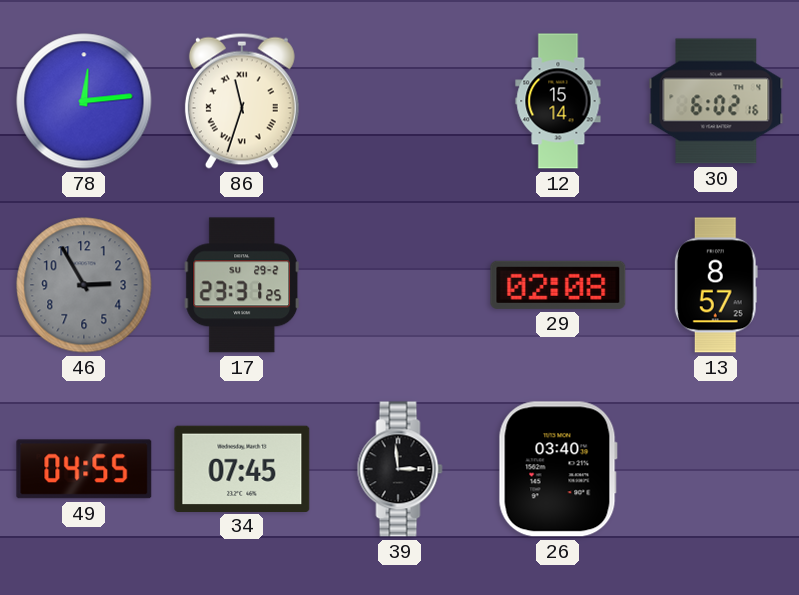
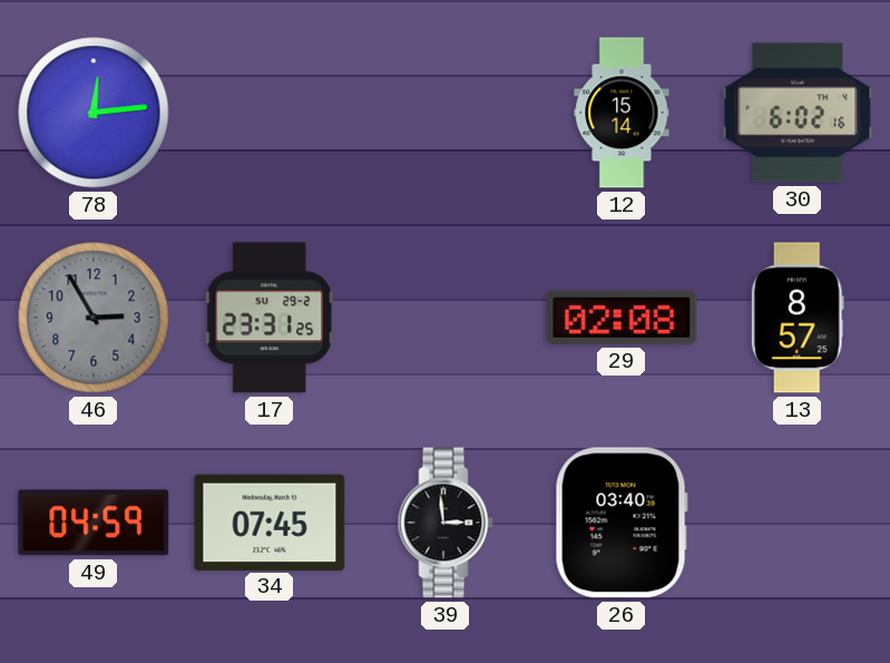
86: 11:33 -> none (242, 101)
49: 04:55 -> 04:59 (94, 523)
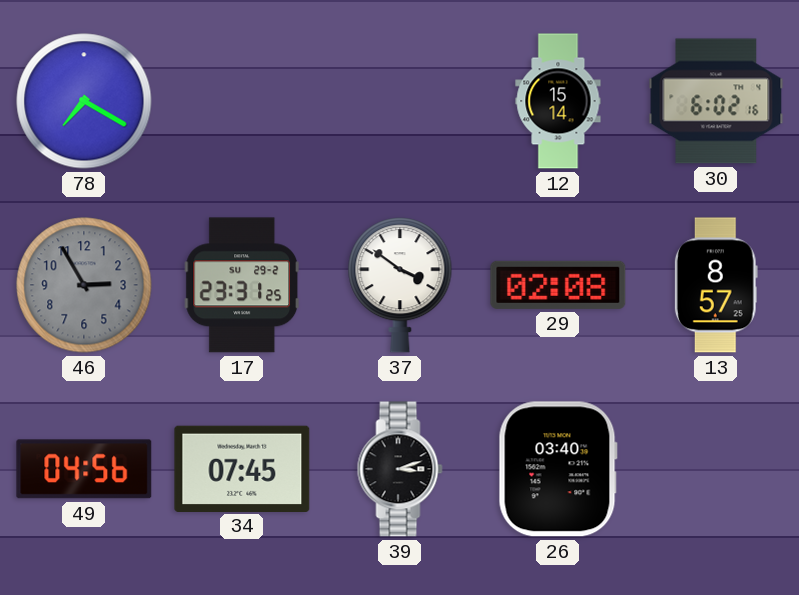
78: 12:14 -> 7:20 (84, 101)
37: none -> 3:51 (400, 285)
49: 04:59 -> 04:56 (84, 469)
39: 2:59 -> 3:12 (400, 469)
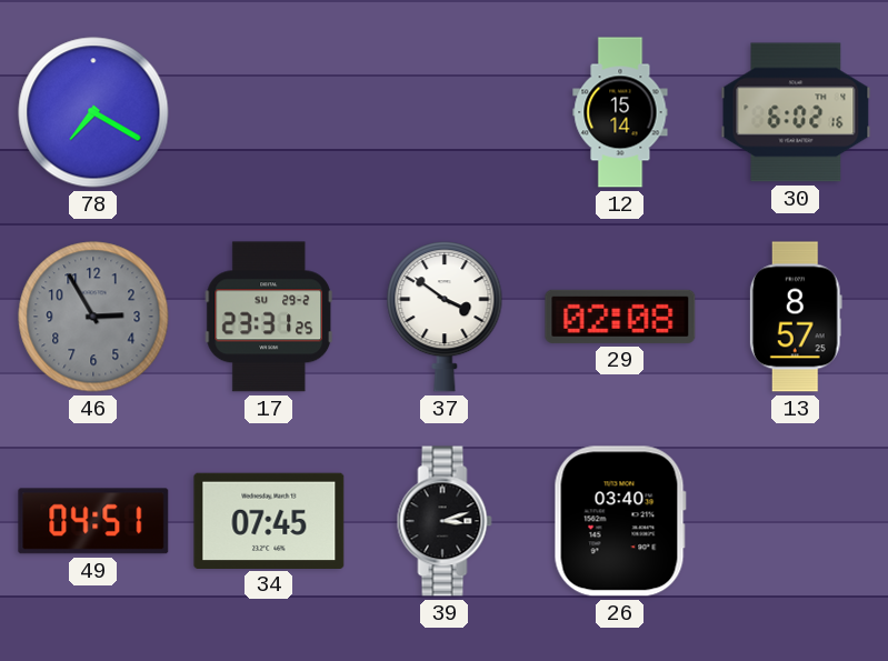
49: 04:56 -> 04:51 (93, 521)
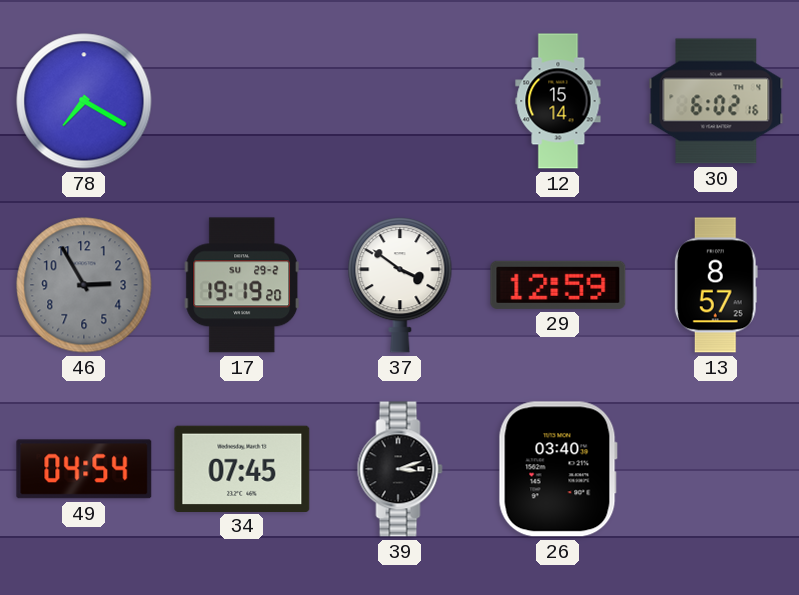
17: 23:31 -> 19:19 (242, 285)
29: 02:08 -> 12:59 (558, 285)
49: 04:51 -> 04:54 (84, 469)
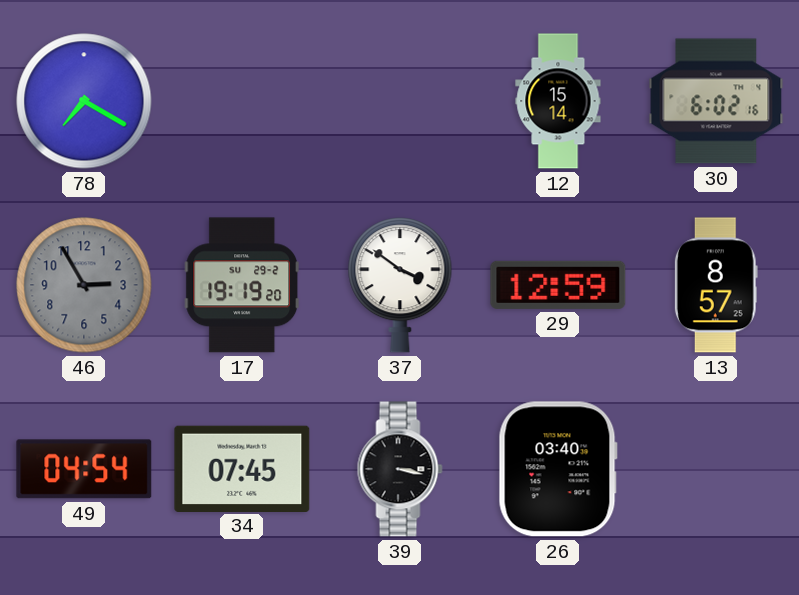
39: 3:12 -> 3:17 (400, 469)
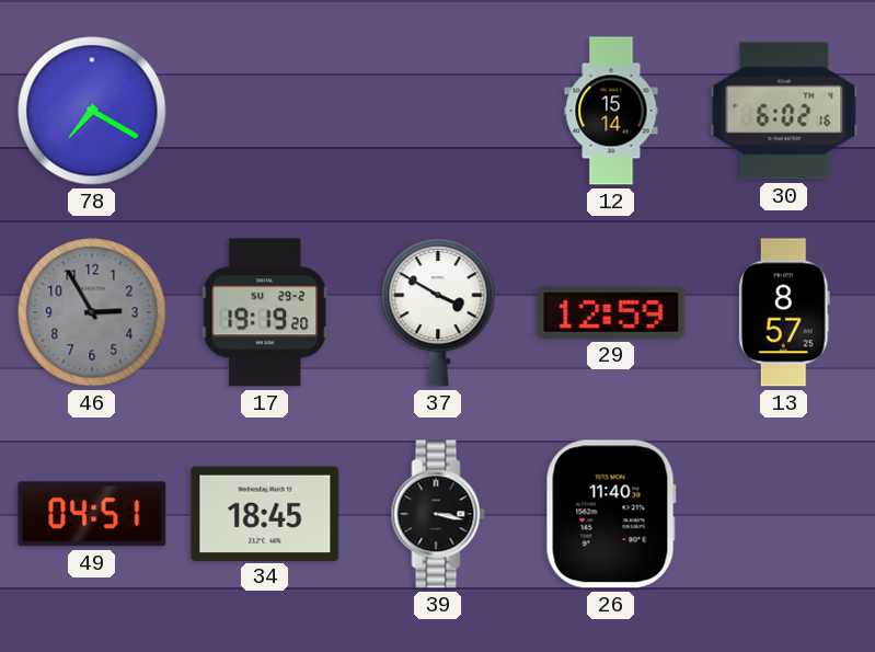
37: 3:51 -> 3:50 (438, 312)
49: 04:54 -> 04:51 (92, 514)
34: 07:45 -> 18:45 (265, 513)
26: 03:40 -> 11:40 (611, 514)
